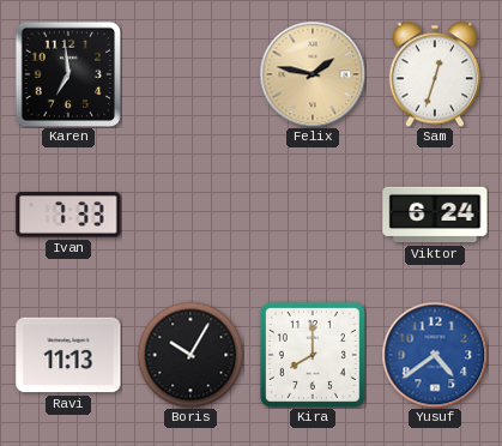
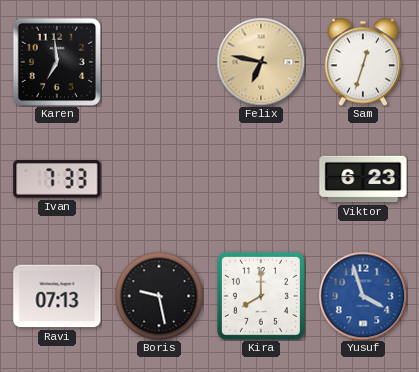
Felix: 1:47 -> 6:47 (261, 62)
Viktor: 6:24 -> 6:23 (363, 179)
Ravi: 11:13 -> 07:13 (57, 296)
Boris: 10:05 -> 9:28 (159, 296)
Yusuf: 4:39 -> 3:57 (363, 296)
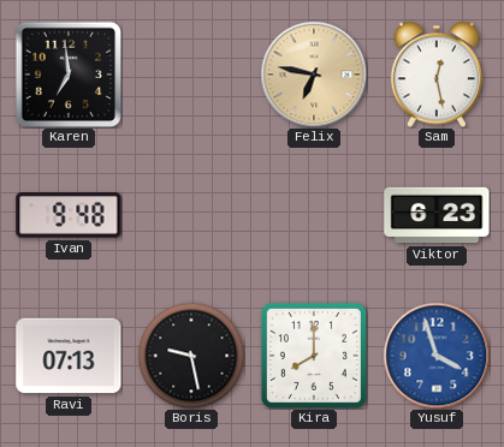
Sam: 12:33 -> 12:28 (437, 74)
Ivan: 7:33 -> 9:48 (69, 215)
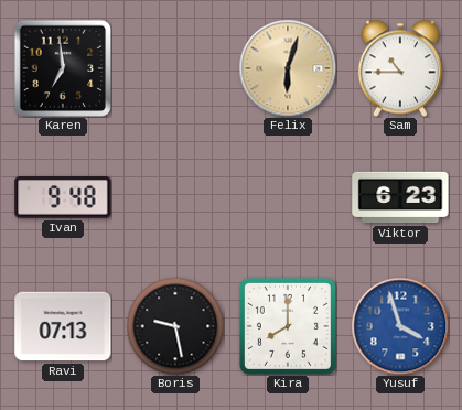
Felix: 6:47 -> 6:03 (288, 68)
Sam: 12:28 -> 10:45 (400, 68)
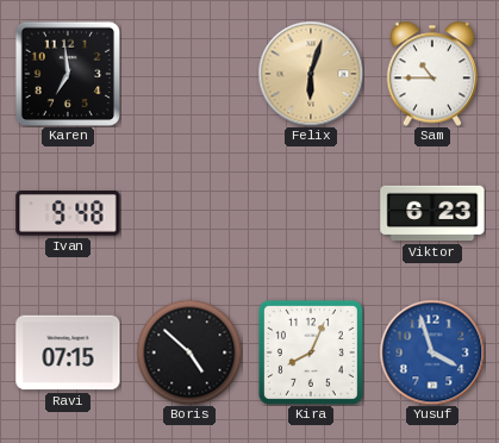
Ravi: 07:13 -> 07:15 (68, 352)
Boris: 9:28 -> 4:52 (189, 352)
Kira: 8:00 -> 8:04 (311, 352)
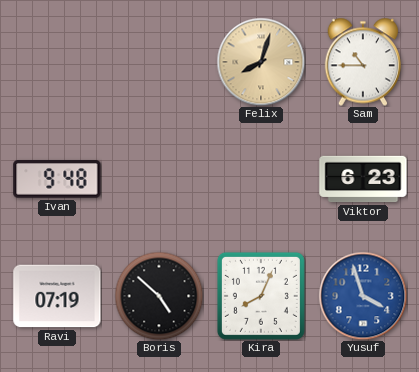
Karen: 6:59 -> none (67, 73)
Felix: 6:03 -> 8:03 (261, 62)
Ravi: 07:15 -> 07:19 (57, 296)
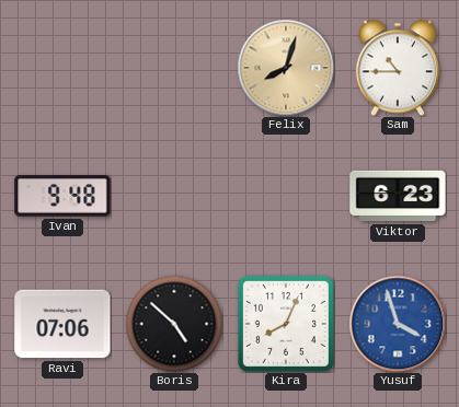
Ravi: 07:19 -> 07:06 (62, 324)
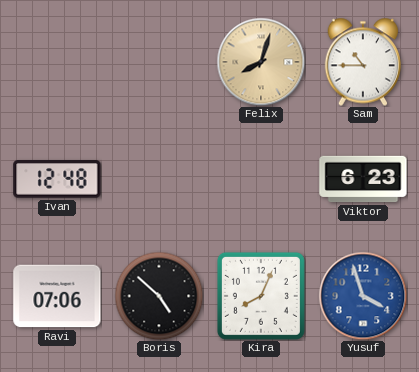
Ivan: 9:48 -> 12:48 (57, 179)
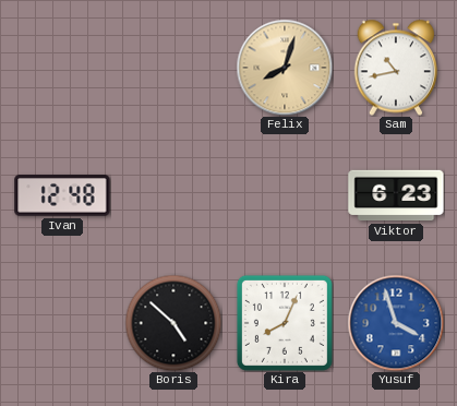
Sam: 10:45 -> 10:43 (396, 68)
Ravi: 07:06 -> none (57, 296)
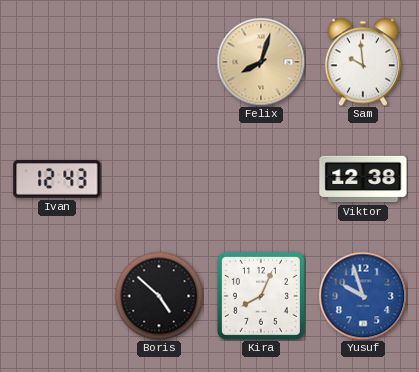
Sam: 10:43 -> 9:59 (363, 62)
Ivan: 12:48 -> 12:43 (57, 179)
Viktor: 6:23 -> 12:38 (363, 179)
Yusuf: 3:57 -> 9:57 (363, 296)
